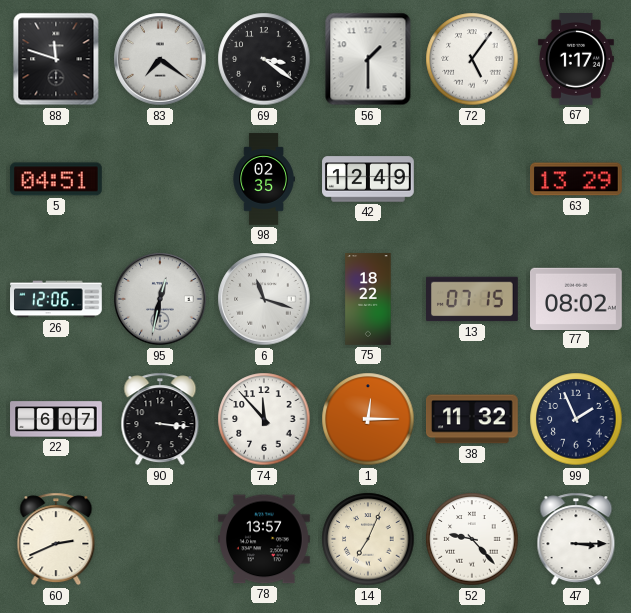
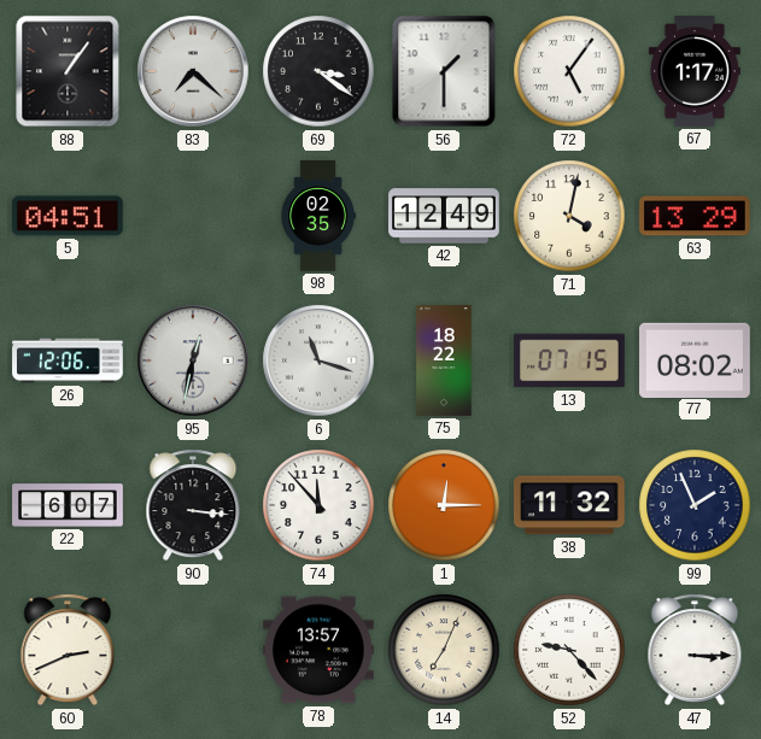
88: 11:48 -> 1:06 (68, 71)
83: 7:21 -> 7:22 (193, 71)
71: none -> 4:02 (569, 216)
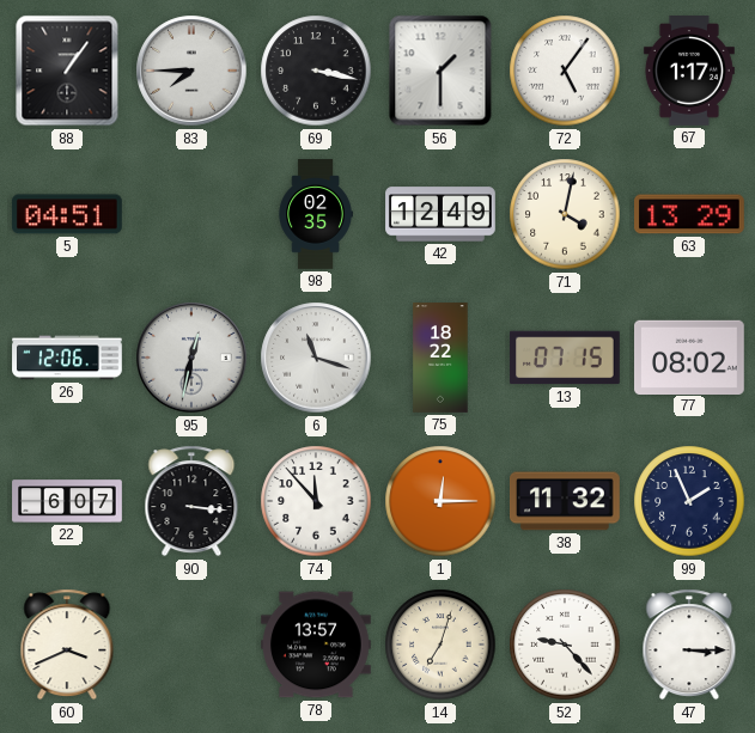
83: 7:22 -> 7:45 (191, 71)
69: 3:21 -> 3:17 (316, 71)
60: 2:41 -> 3:41 (67, 645)
14: 7:04 -> 7:03 (440, 645)
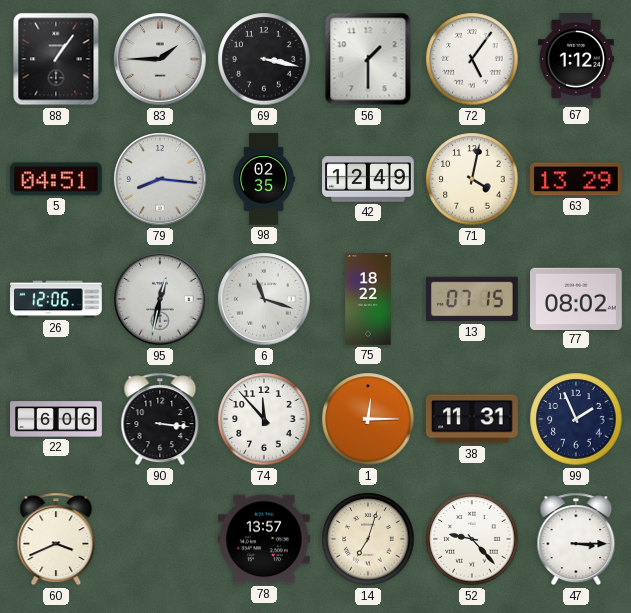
83: 7:45 -> 1:45 (160, 59)
67: 1:17 -> 1:12 (576, 60)
79: none -> 8:16 (160, 179)
22: 6:07 -> 6:06 (56, 419)
38: 11:32 -> 11:31 (473, 419)
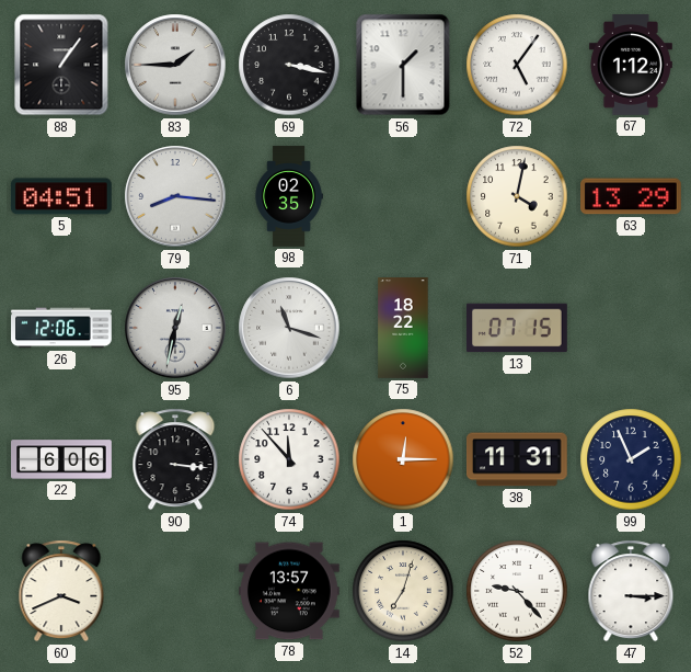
42: 12:49 -> none (368, 179)
77: 08:02 -> none (577, 298)
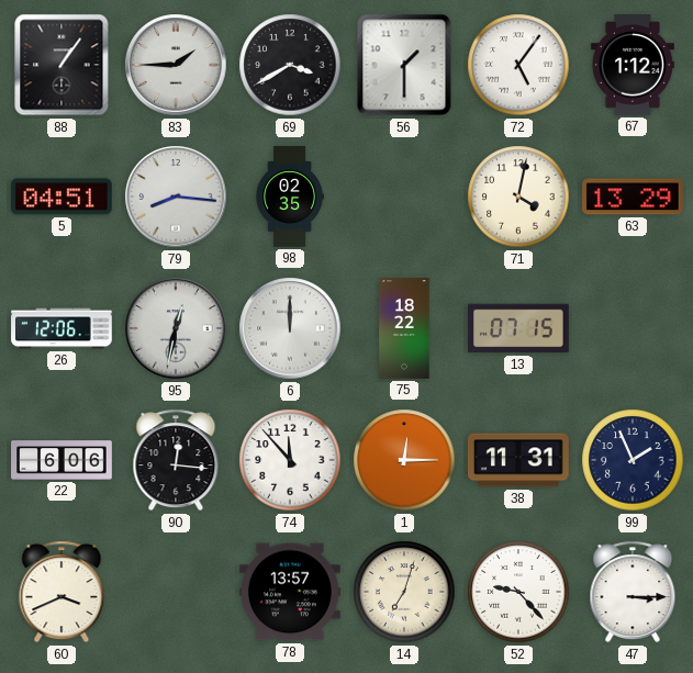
69: 3:17 -> 3:40 (290, 65)
6: 11:18 -> 12:00 (290, 328)
90: 3:16 -> 12:16 (176, 460)
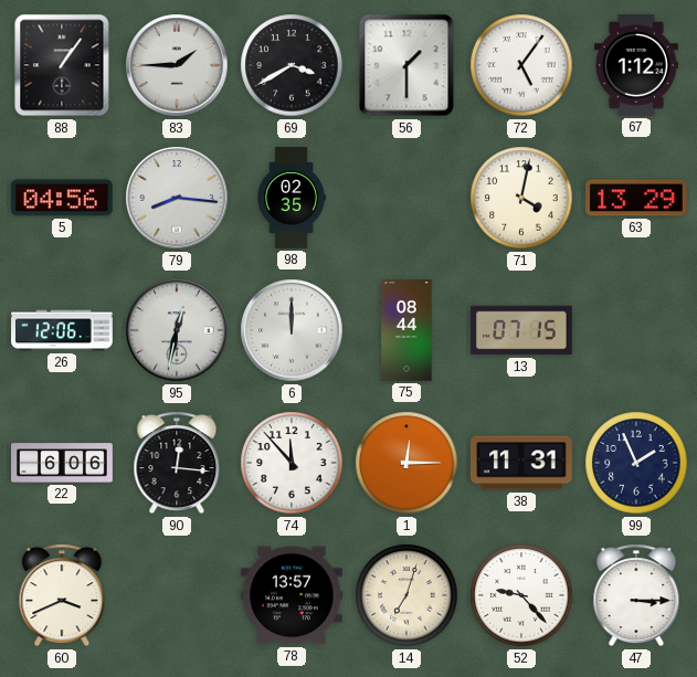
5: 04:51 -> 04:56 (62, 198)
75: 18:22 -> 08:44 (406, 330)
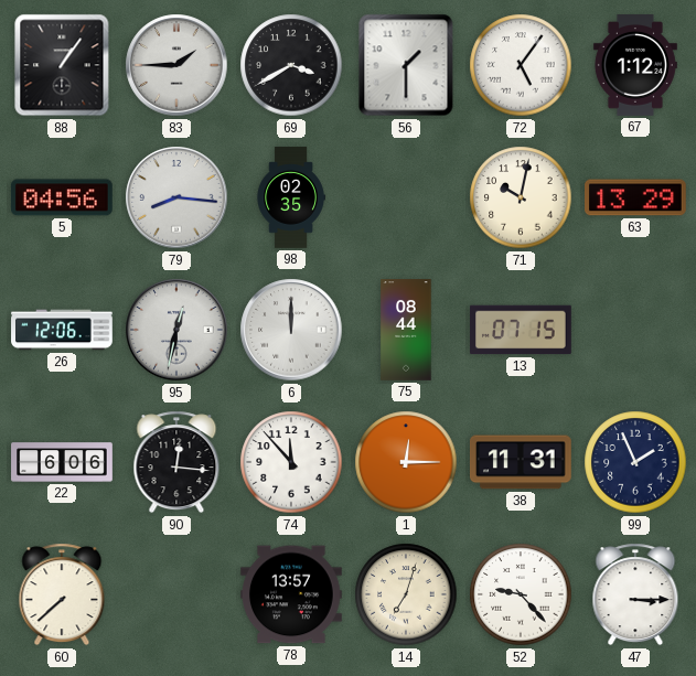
71: 4:02 -> 10:02 (521, 197)
60: 3:41 -> 7:38 (62, 594)
